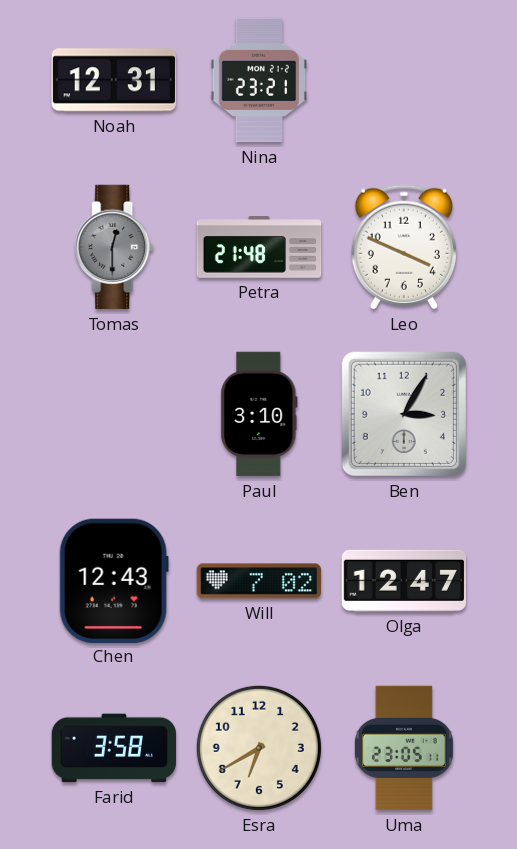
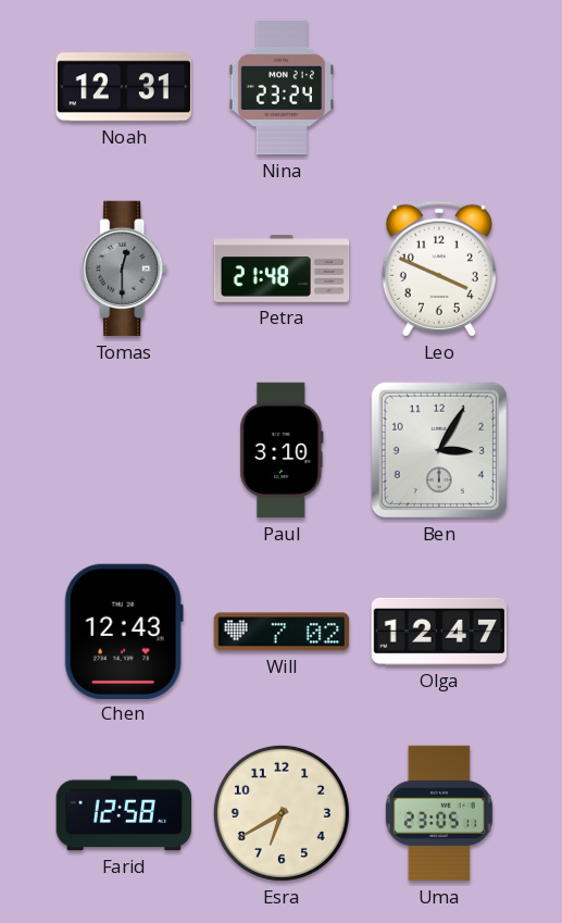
Nina: 23:21 -> 23:24 (282, 87)
Farid: 3:58 -> 12:58 (124, 813)
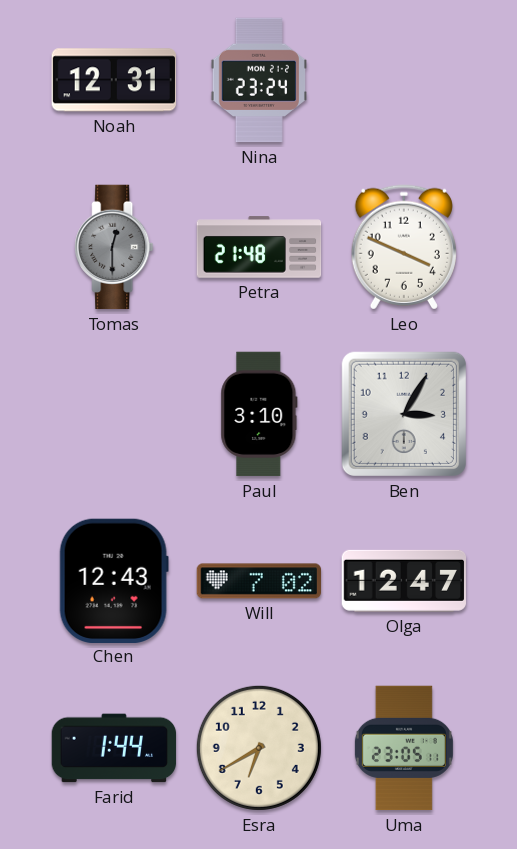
Farid: 12:58 -> 1:44 (114, 748)
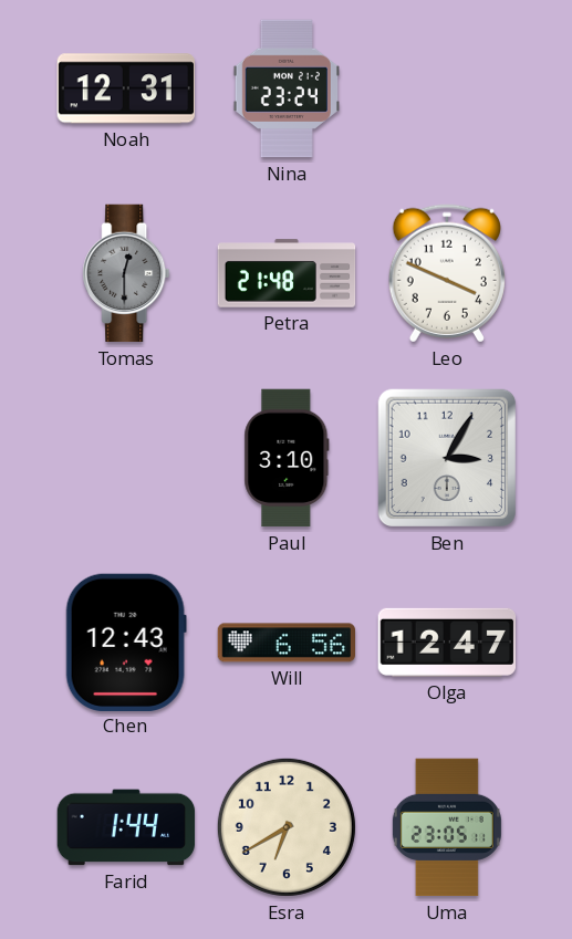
Will: 7:02 -> 6:56 (287, 643)
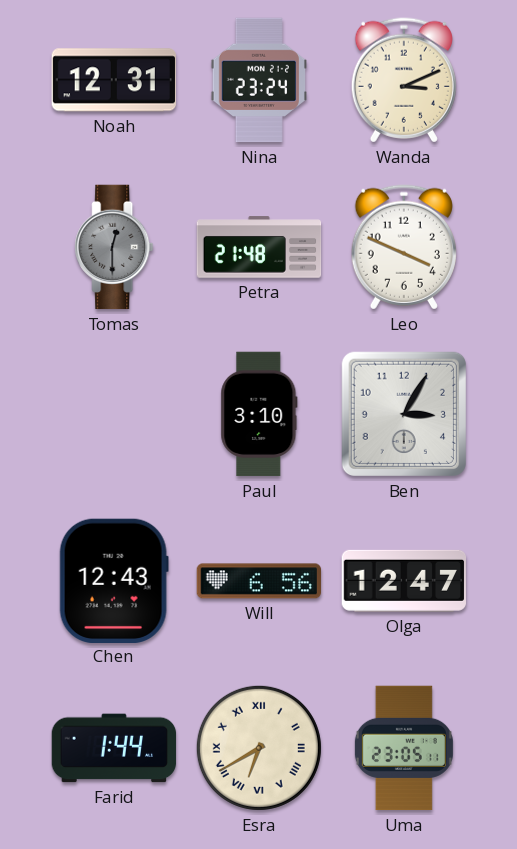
Wanda: none -> 3:11 (404, 80)
Esra numerals: Arabic -> Roman (259, 748)
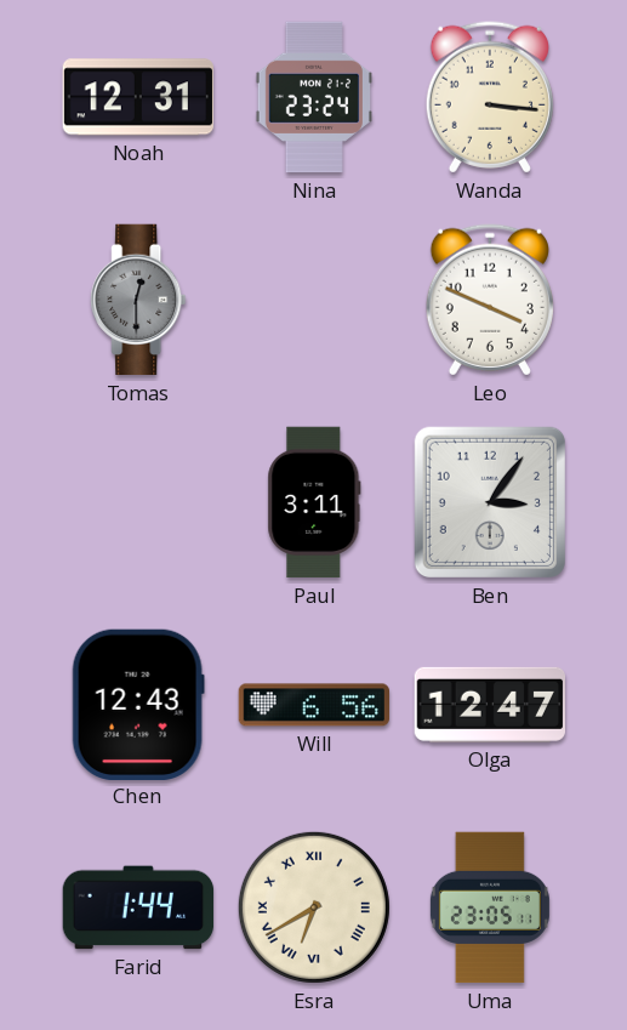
Wanda: 3:11 -> 3:16 (490, 97)
Petra: 21:48 -> none (259, 247)
Paul: 3:10 -> 3:11 (314, 502)
Ben: 3:05 -> 3:06 (490, 502)
